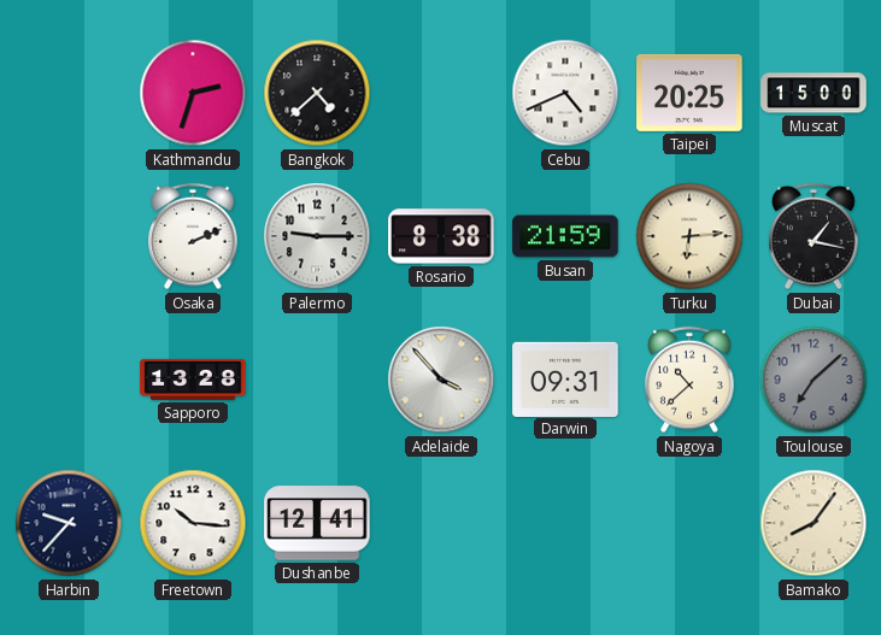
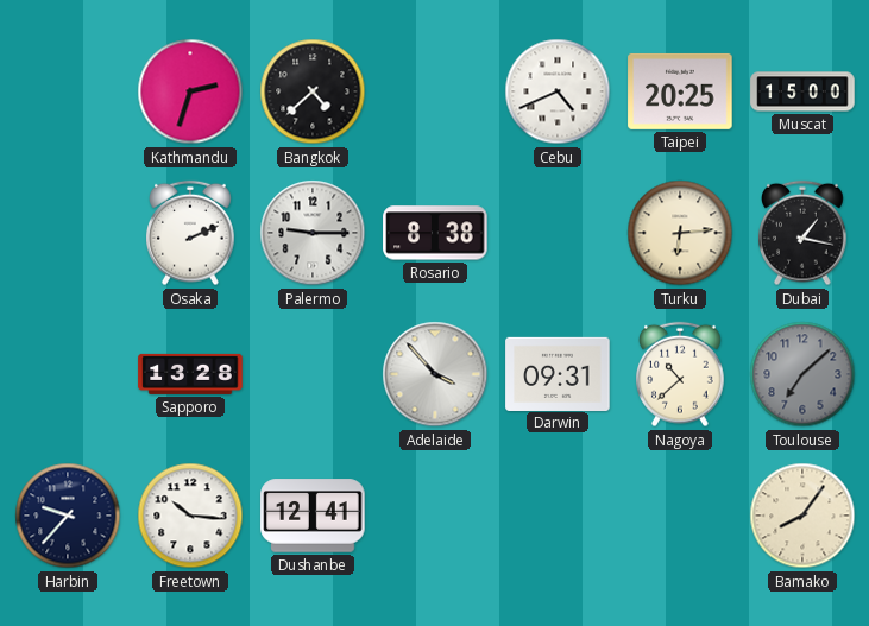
Busan: 21:59 -> none (565, 236)
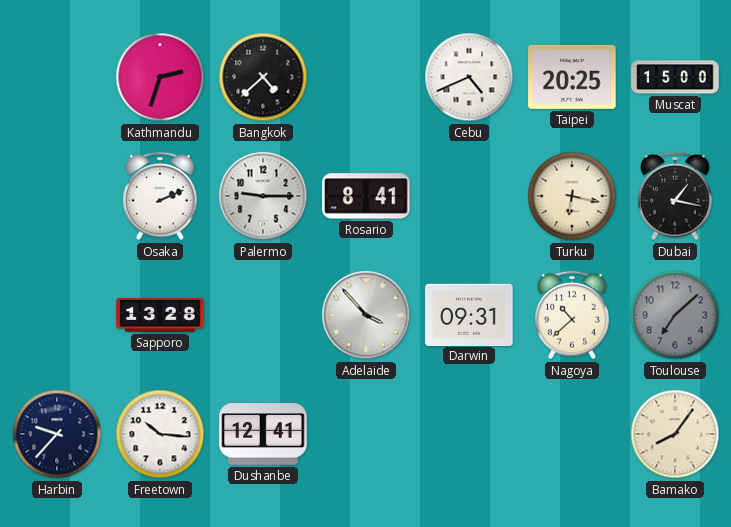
Rosario: 8:38 -> 8:41 (366, 196)
Turku: 6:14 -> 6:17 (572, 196)
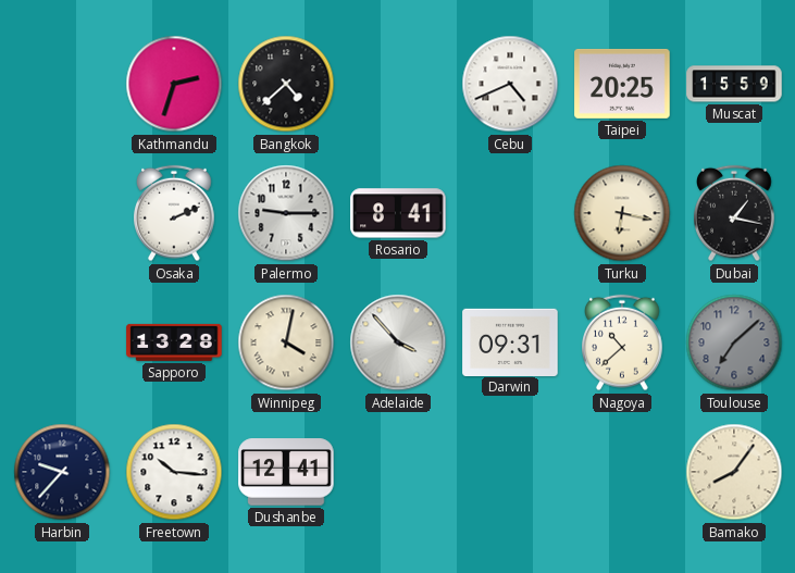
Muscat: 15:00 -> 15:59 (734, 84)
Winnipeg: none -> 4:02 (286, 342)
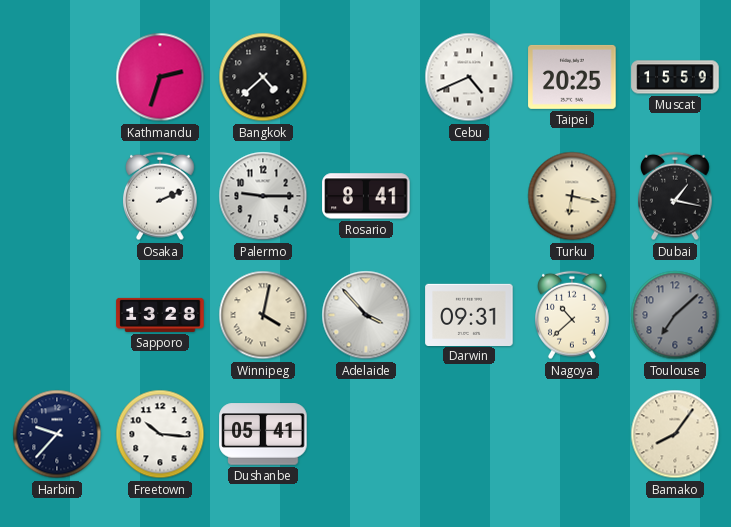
Dushanbe: 12:41 -> 05:41 (263, 434)
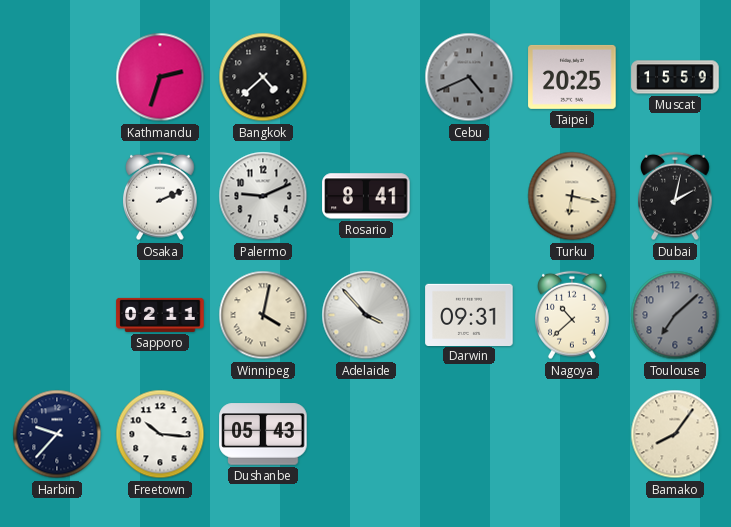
Cebu dial: white -> grey (469, 77)
Palermo: 9:15 -> 9:11 (263, 196)
Dubai: 1:17 -> 2:02 (676, 196)
Sapporo: 13:28 -> 02:11 (160, 315)
Dushanbe: 05:41 -> 05:43 (263, 434)
